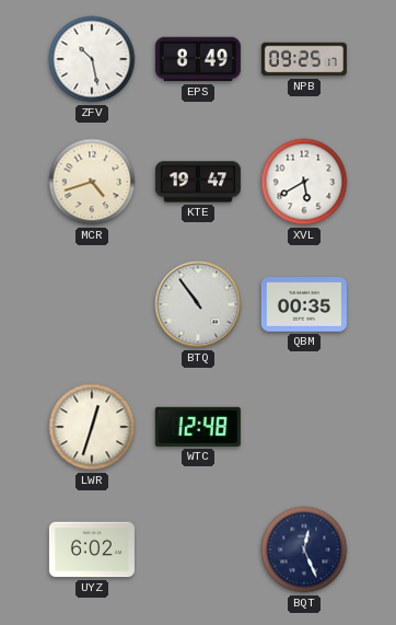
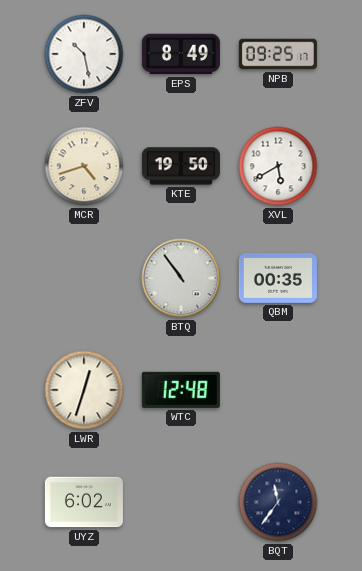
KTE: 19:47 -> 19:50 (181, 166)
BQT: 12:26 -> 11:36 (278, 502)
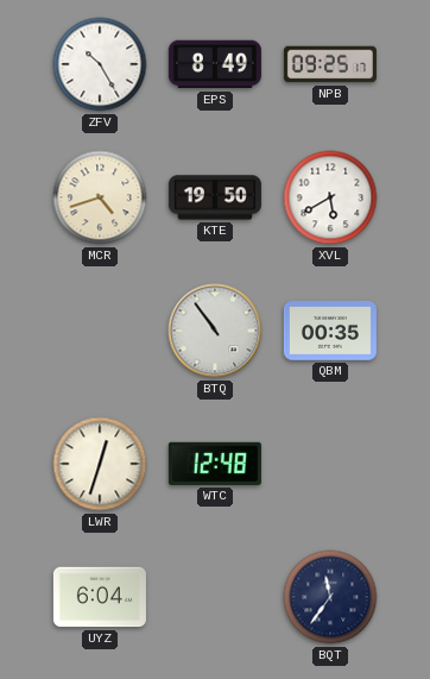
ZFV: 10:28 -> 10:25 (100, 64)
UYZ: 6:02 -> 6:04 (100, 597)
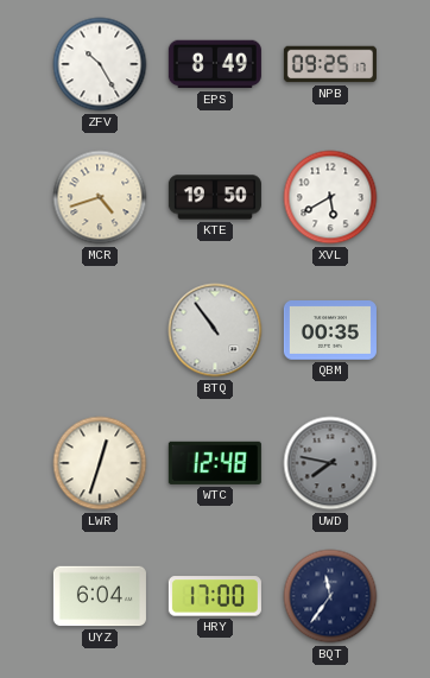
UWD: none -> 7:47 (330, 463)
HRY: none -> 17:00 (215, 596)
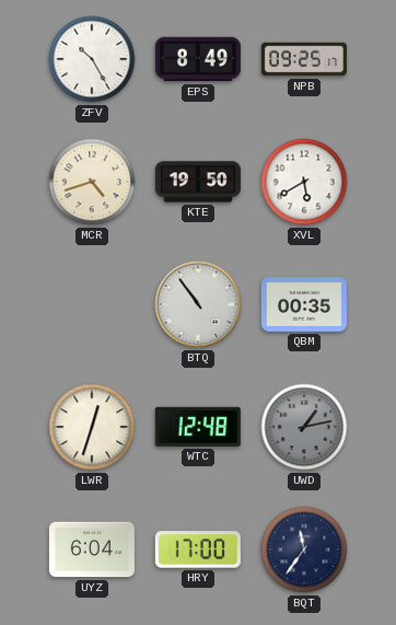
UWD: 7:47 -> 1:13 (304, 427)
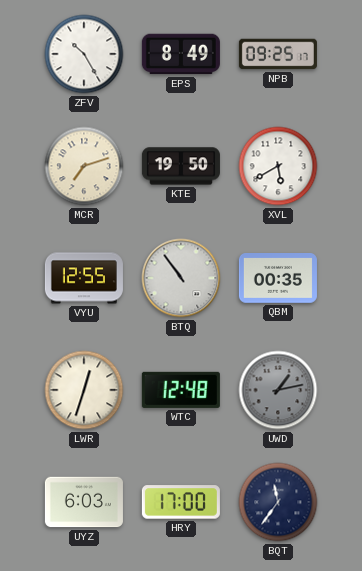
MCR: 4:42 -> 7:12 (84, 166)
VYU: none -> 12:55 (84, 278)
UYZ: 6:04 -> 6:03 (84, 502)
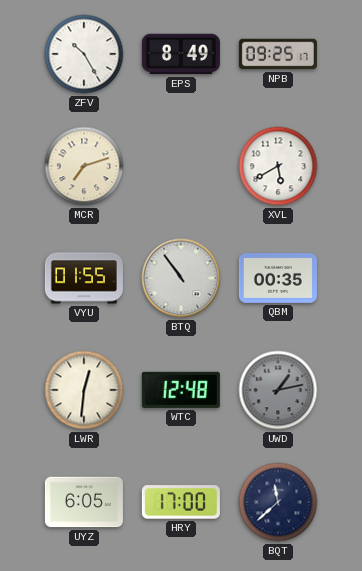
KTE: 19:50 -> none (181, 166)
VYU: 12:55 -> 01:55 (84, 278)
LWR: 12:33 -> 12:31 (84, 390)
UYZ: 6:03 -> 6:05 (84, 502)
BQT: 11:36 -> 11:38 (278, 502)
